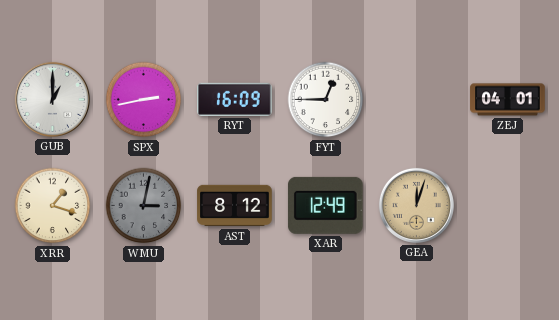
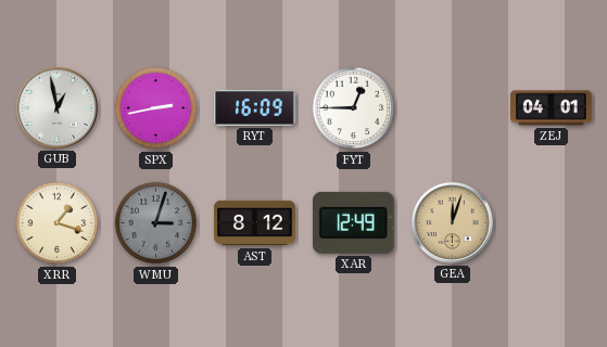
GUB: 1:00 -> 12:58 (56, 107)
WMU: 3:02 -> 3:03 (156, 223)
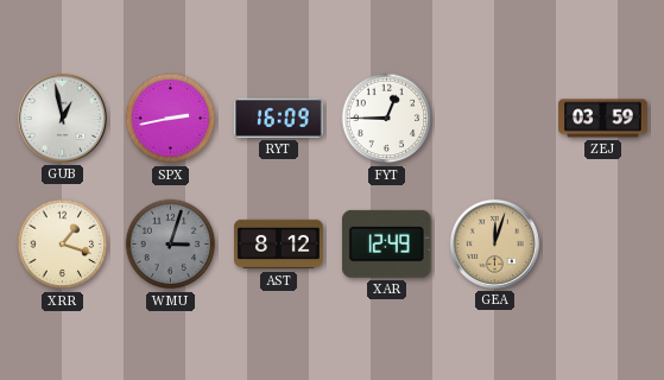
ZEJ: 04:01 -> 03:59 (603, 119)
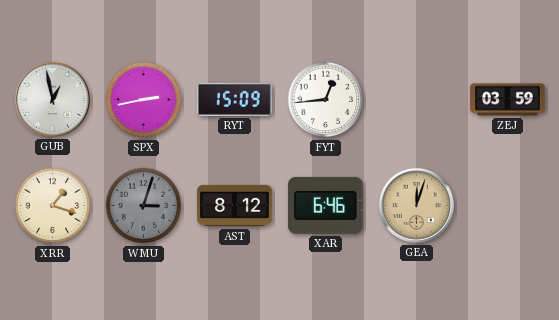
RYT: 16:09 -> 15:09 (235, 99)
FYT: 12:45 -> 12:44 (326, 100)
XAR: 12:49 -> 6:46 (325, 205)
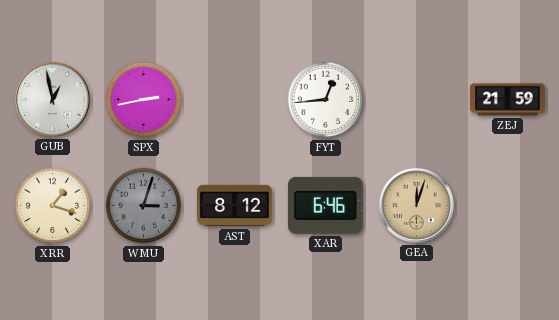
RYT: 15:09 -> none (235, 99)
ZEJ: 03:59 -> 21:59 (508, 100)
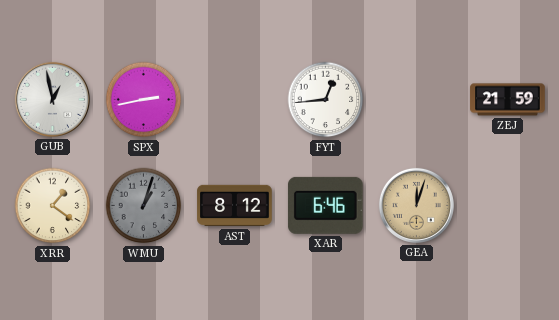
XRR: 1:18 -> 1:21 (53, 206)
WMU: 3:03 -> 1:03 (144, 206)
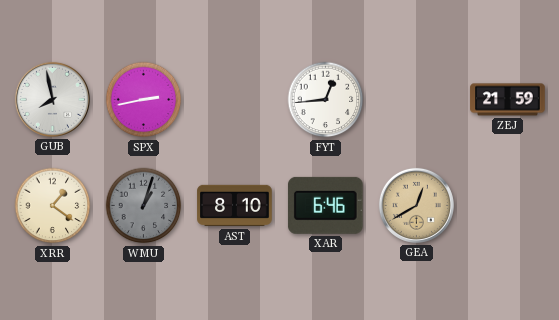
GUB: 12:58 -> 7:58 (52, 99)
AST: 8:12 -> 8:10 (235, 206)
GEA: 12:03 -> 12:40 (416, 205)
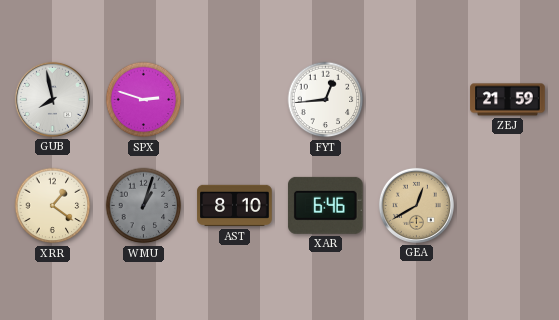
SPX: 2:43 -> 2:48 (144, 100)
